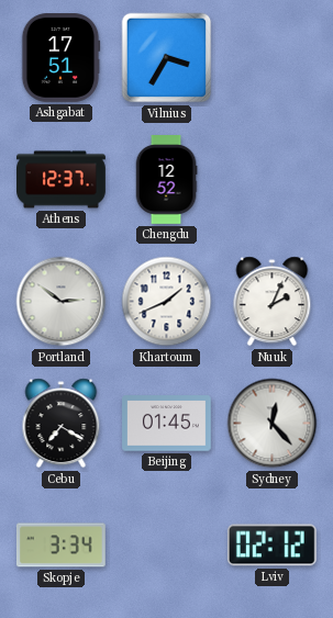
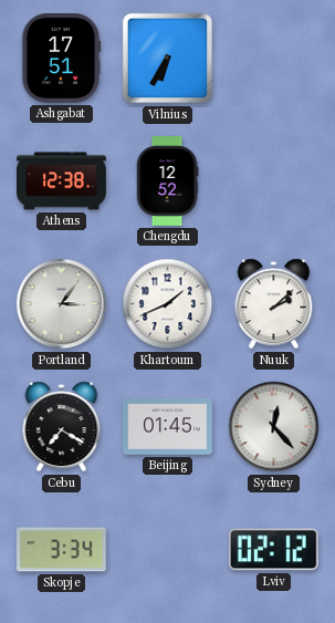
Vilnius: 3:35 -> 6:35 (168, 59)
Athens: 12:37 -> 12:38 (62, 181)
Portland: 2:51 -> 3:06 (62, 304)
Nuuk: 2:04 -> 2:08 (274, 304)
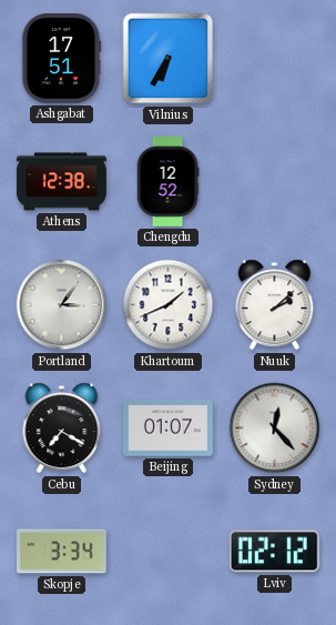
Beijing: 01:45 -> 01:07 (169, 429)
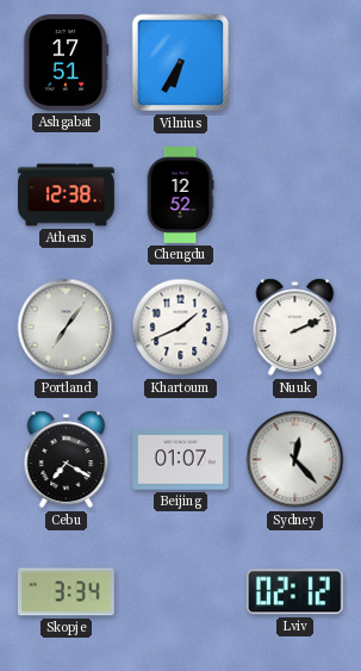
Portland: 3:06 -> 7:06 (67, 328)
Nuuk: 2:08 -> 2:11 (295, 328)
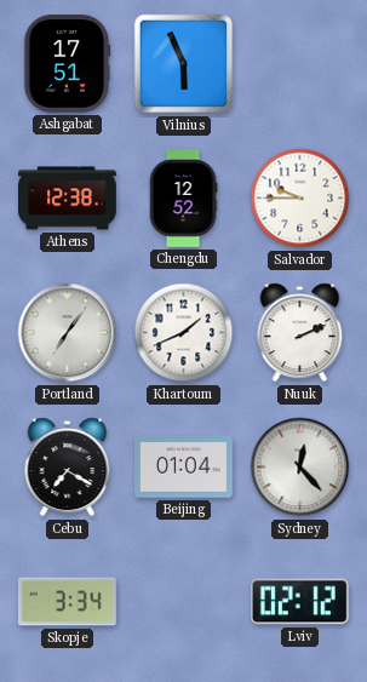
Vilnius: 6:35 -> 5:56 (184, 64)
Salvador: none -> 9:45 (300, 199)
Beijing: 01:07 -> 01:04 (184, 468)
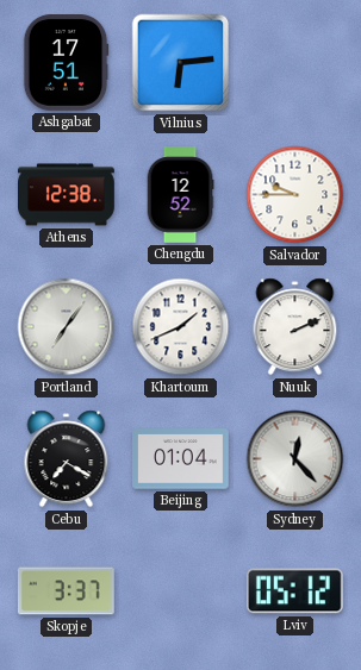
Vilnius: 5:56 -> 6:14 (181, 63)
Skopje: 3:34 -> 3:37 (66, 591)
Lviv: 02:12 -> 05:12 (294, 591)
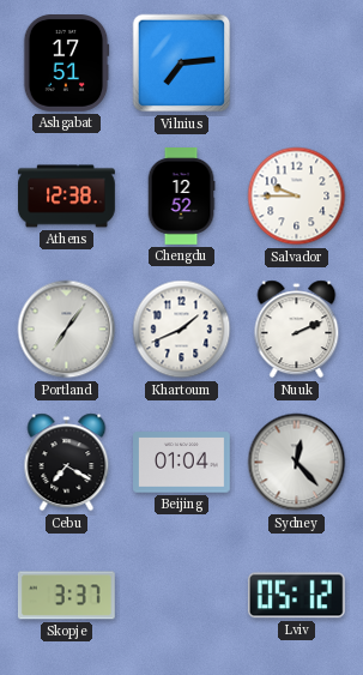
Vilnius: 6:14 -> 7:14 (182, 64)
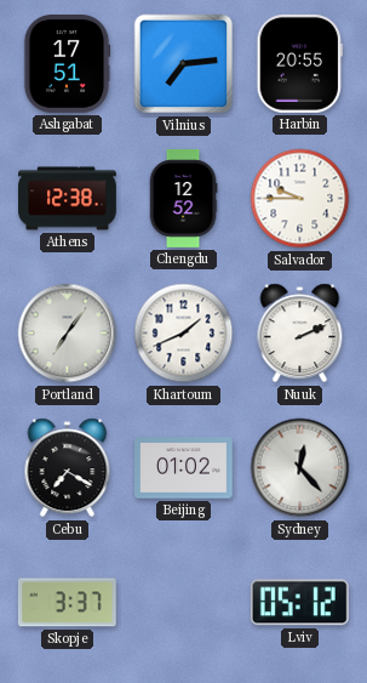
Harbin: none -> 20:55 (299, 63)
Beijing: 01:04 -> 01:02 (184, 468)
